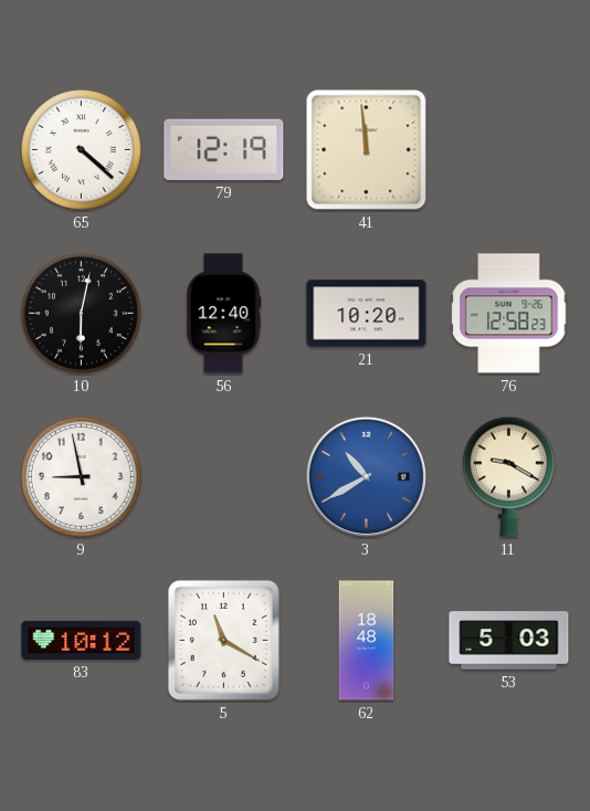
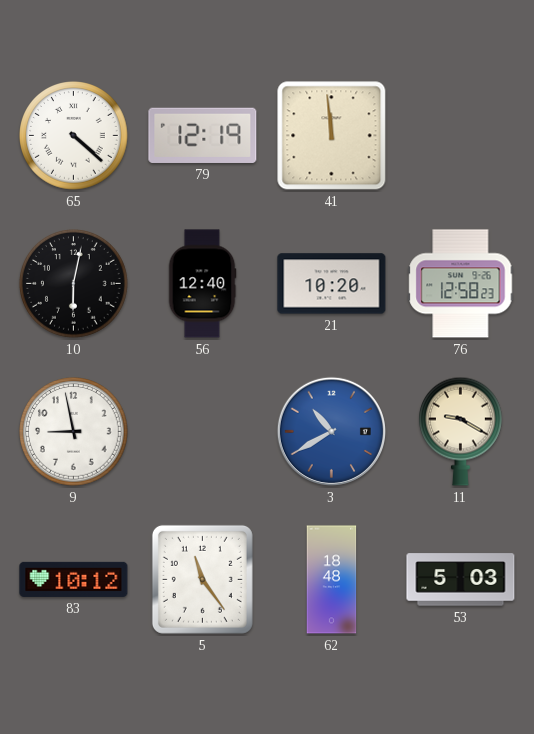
5: 11:20 -> 11:24 (202, 579)
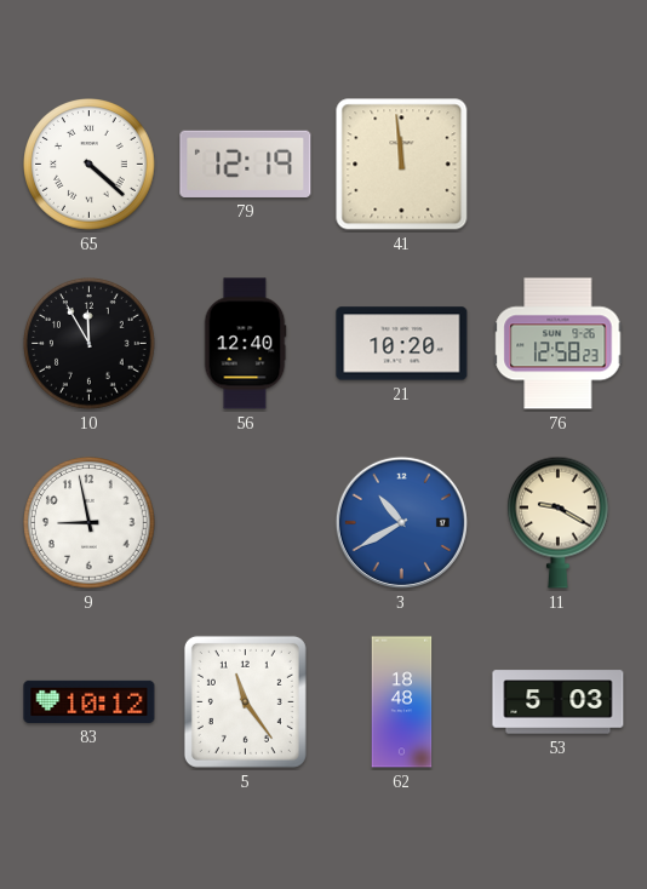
10: 6:02 -> 11:55 (90, 344)
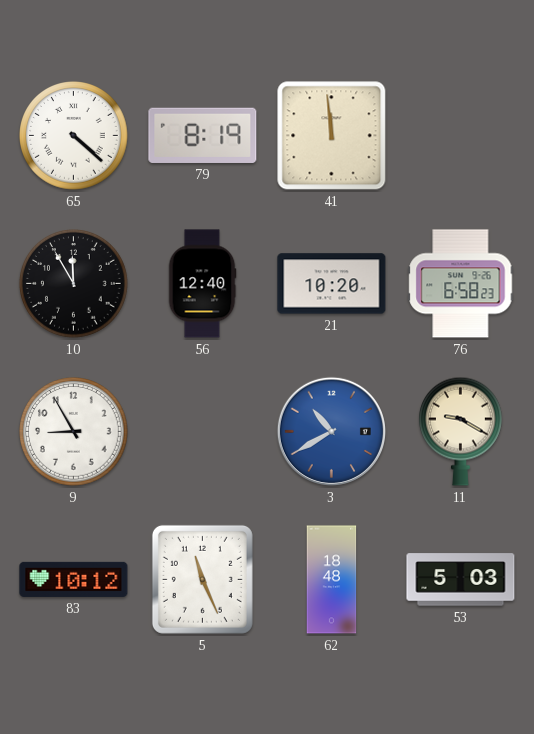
79: 12:19 -> 8:19 (203, 135)
76: 12:58 -> 6:58 (461, 284)
9: 8:58 -> 8:55 (74, 432)
5: 11:24 -> 11:26 (202, 579)
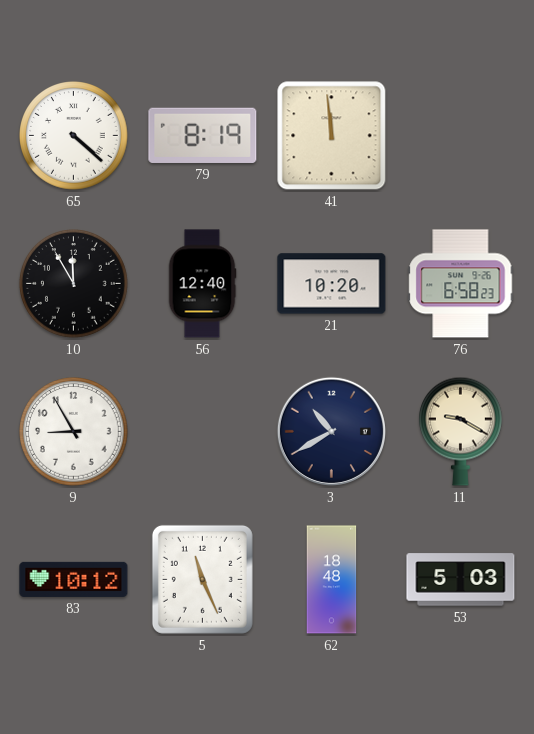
3 dial: blue -> navy (331, 431)
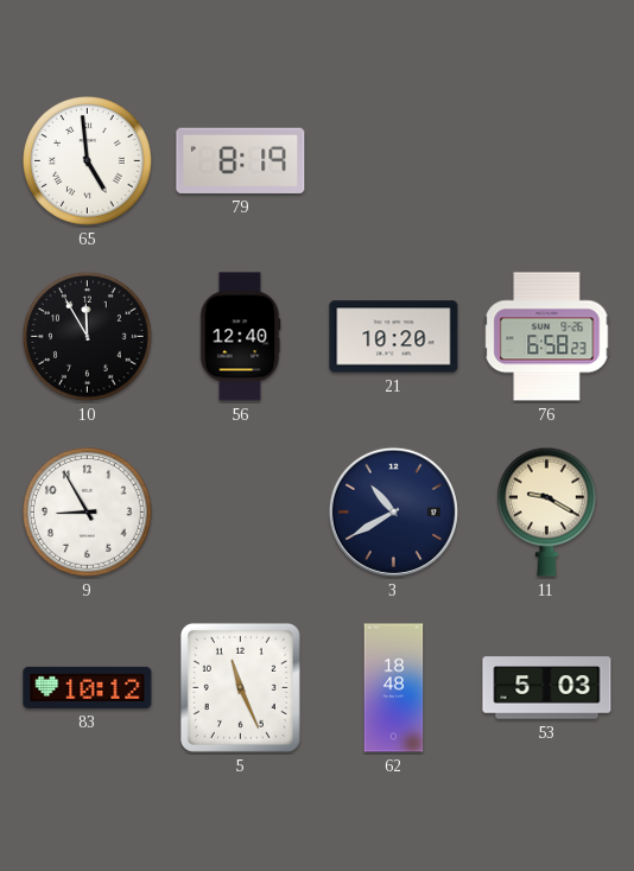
65: 4:22 -> 4:59 (88, 161)
41: 11:59 -> none (332, 136)
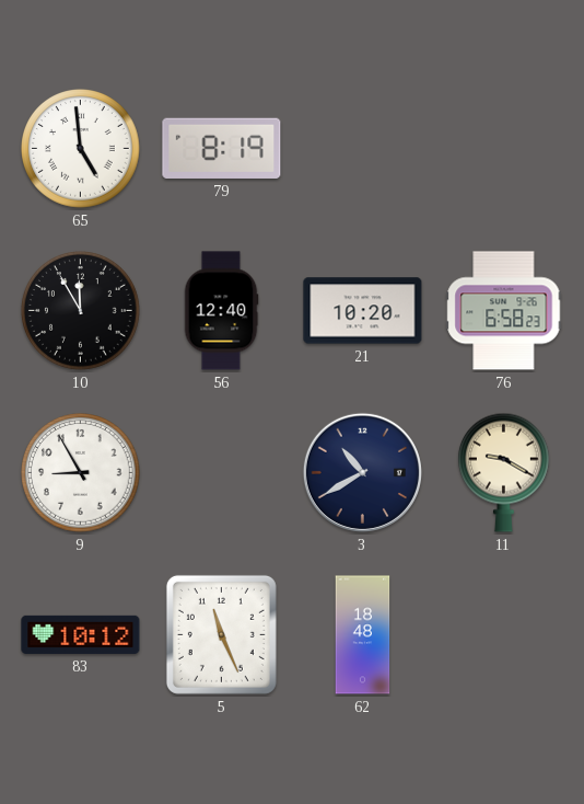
53: 5:03 -> none (547, 688)
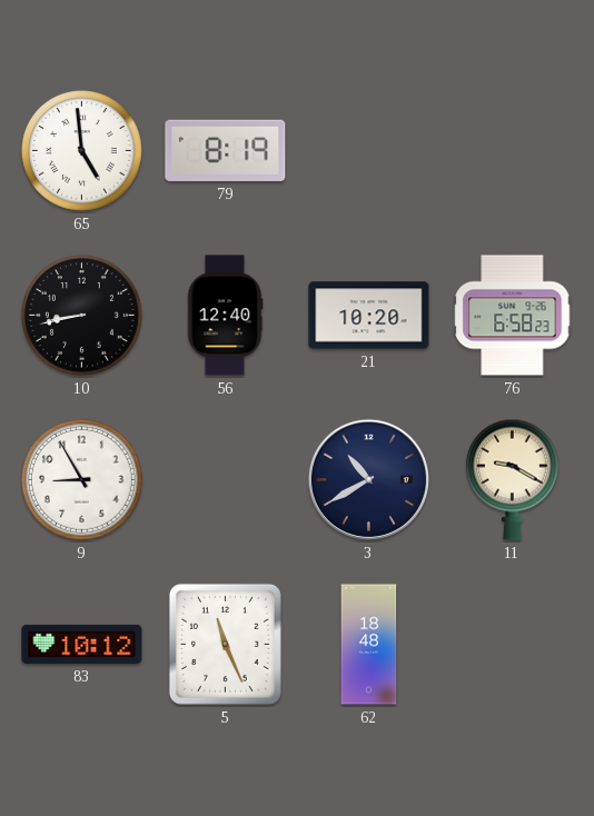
10: 11:55 -> 8:43 (82, 316)
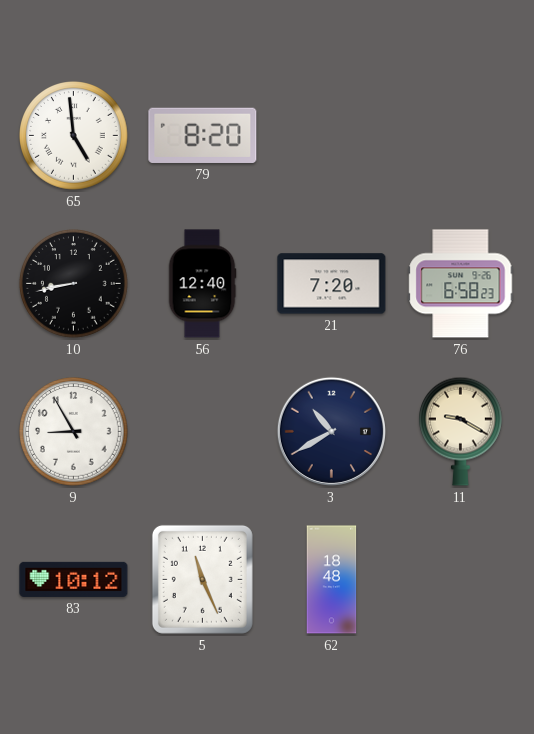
79: 8:19 -> 8:20 (203, 135)
21: 10:20 -> 7:20 (332, 284)
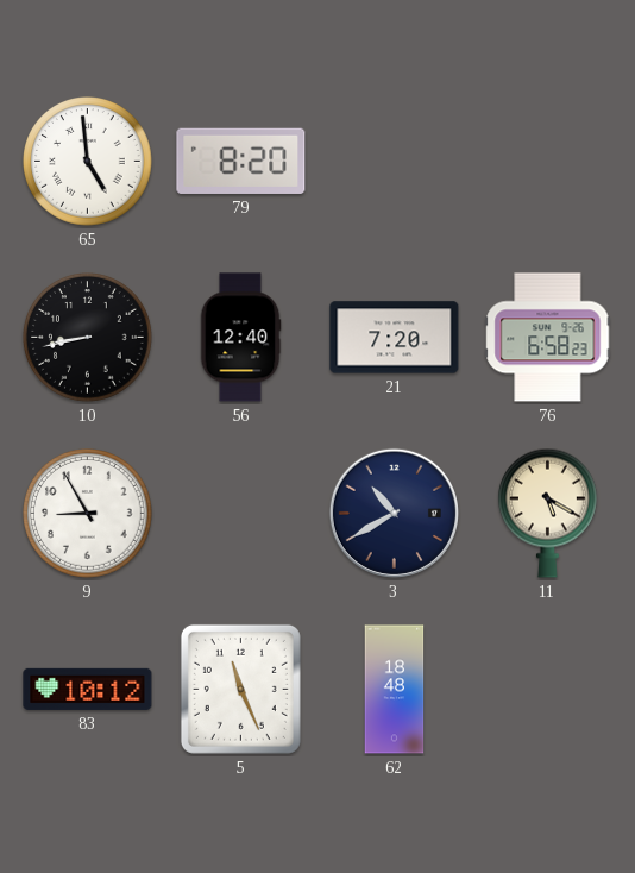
11: 9:20 -> 5:20 (548, 513)
